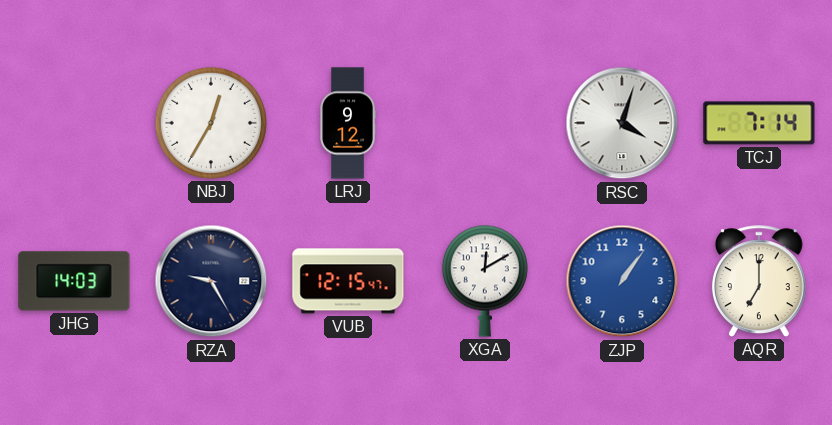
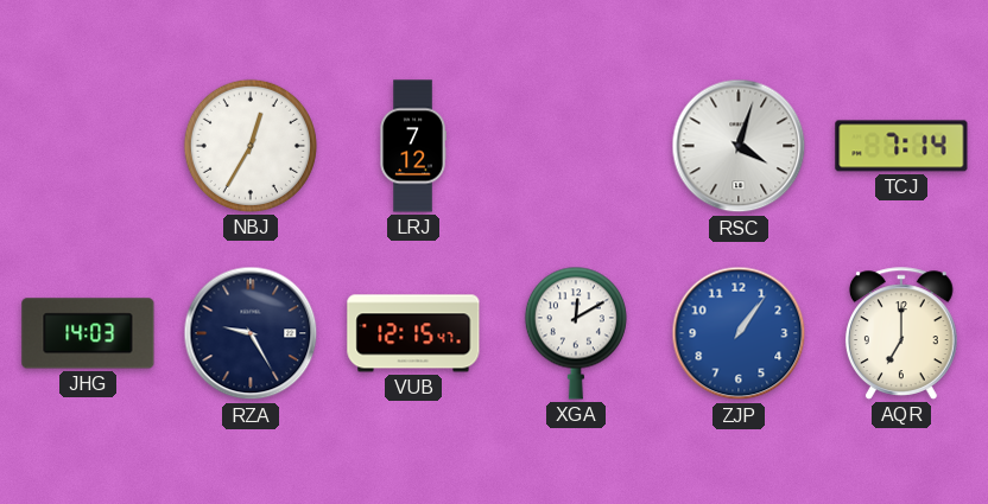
LRJ: 9:12 -> 7:12 (413, 146)
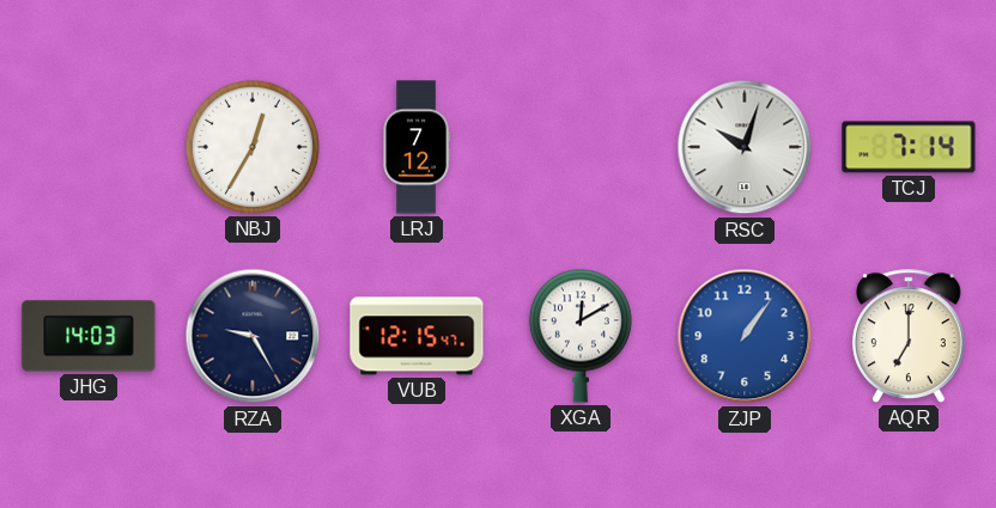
RSC: 4:03 -> 10:03 (745, 147)
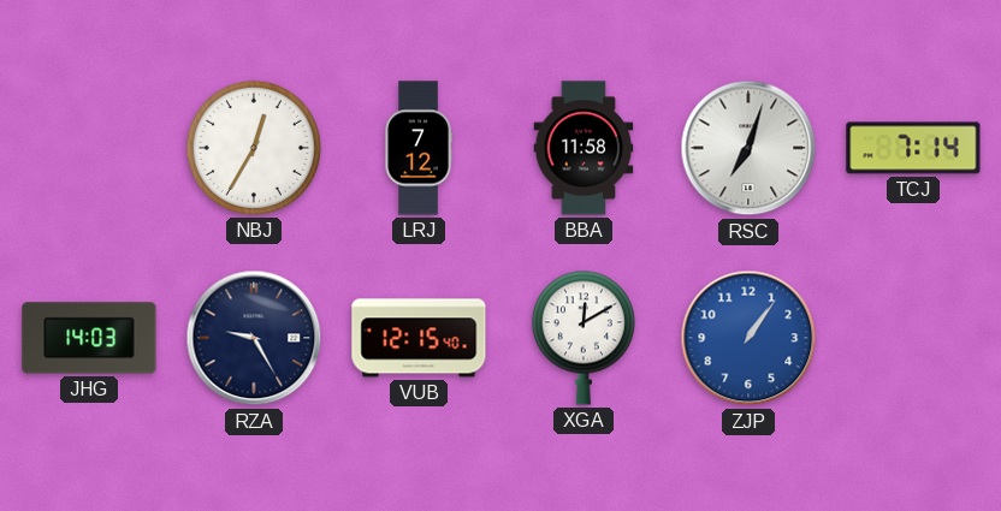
BBA: none -> 11:58 (584, 148)
RSC: 10:03 -> 7:03 (748, 148)
VUB: 12:15:47 -> 12:15:40 (419, 338)
AQR: 7:00 -> none (909, 336)
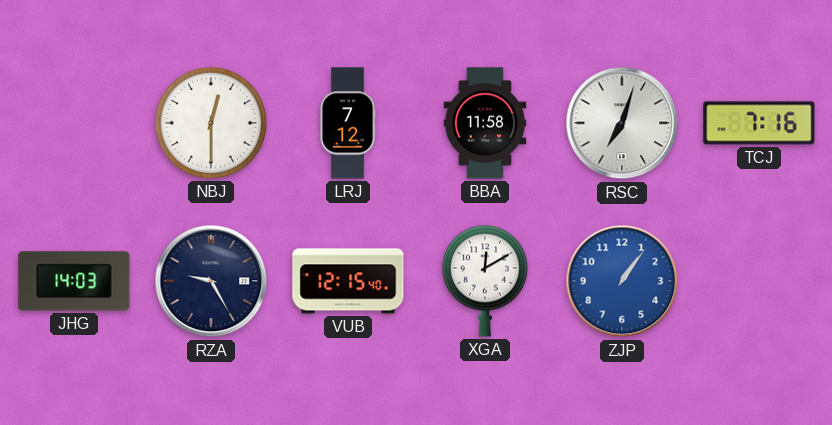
NBJ: 12:35 -> 12:30 (211, 123)
TCJ: 7:14 -> 7:16 (759, 123)
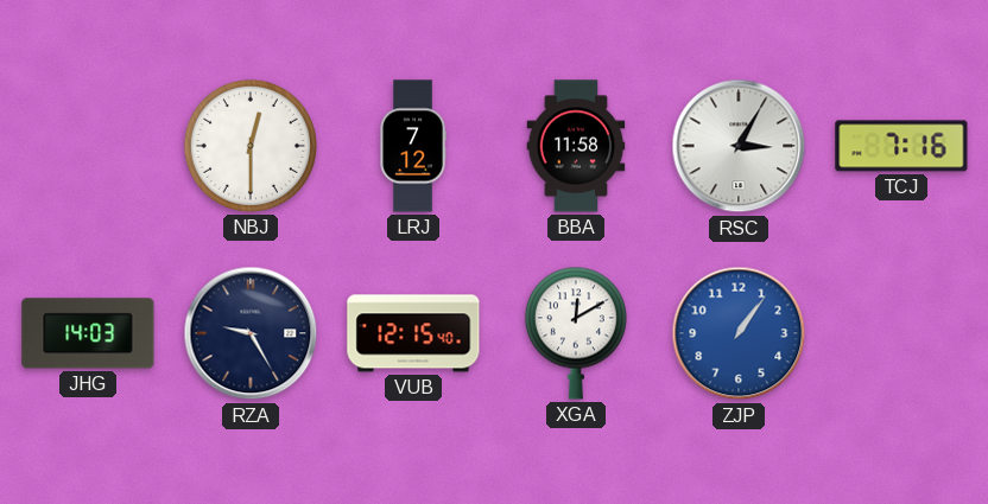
RSC: 7:03 -> 3:05 (739, 146)
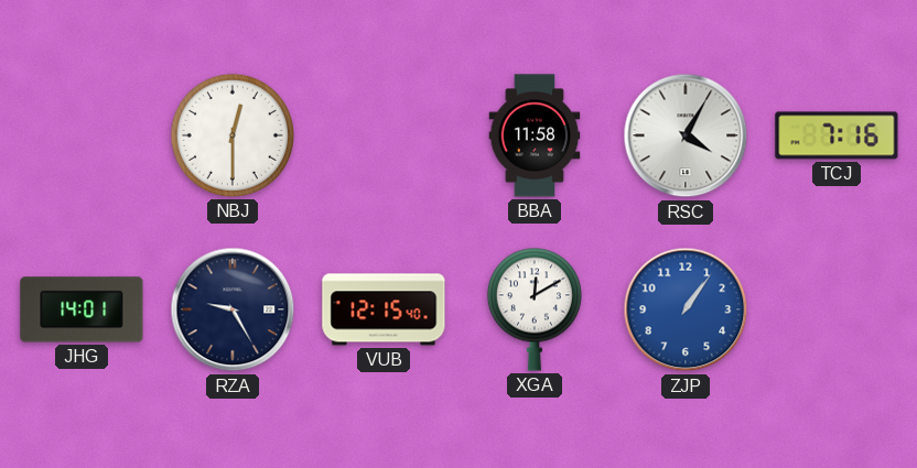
LRJ: 7:12 -> none (413, 146)
RSC: 3:05 -> 4:05 (686, 135)
JHG: 14:03 -> 14:01 (82, 309)
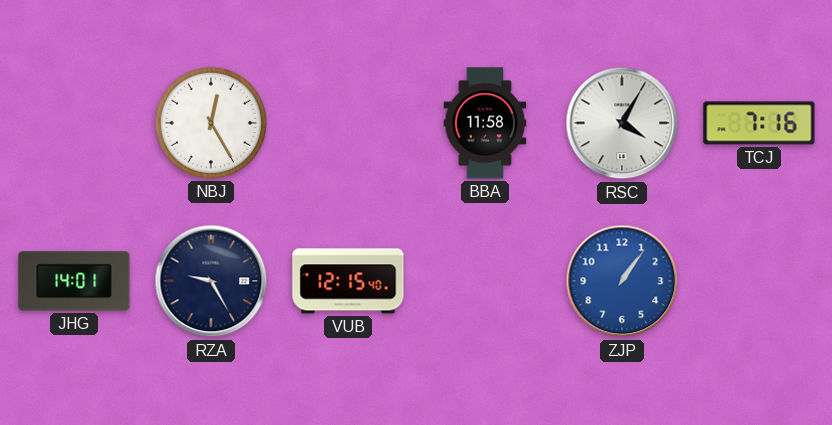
NBJ: 12:30 -> 12:25 (211, 123)
XGA: 12:10 -> none (535, 309)
